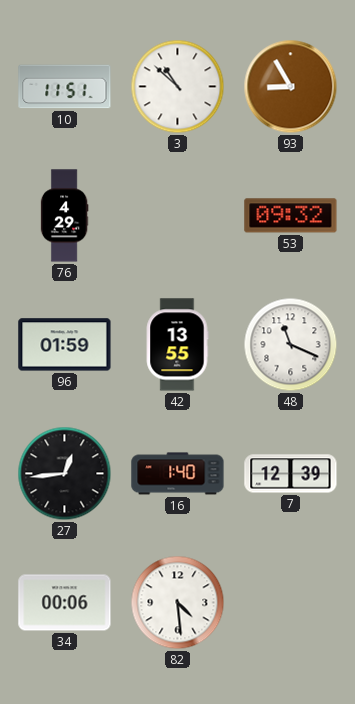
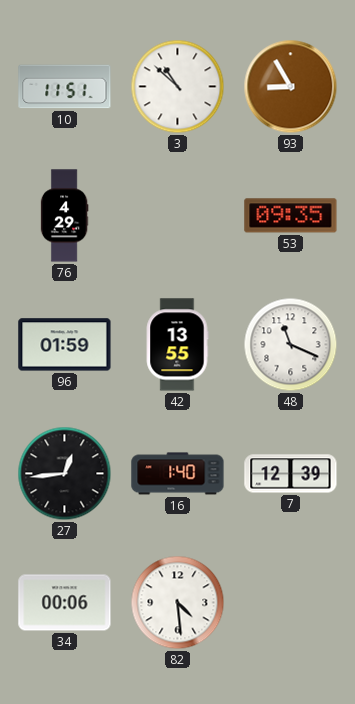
53: 09:32 -> 09:35 (291, 216)
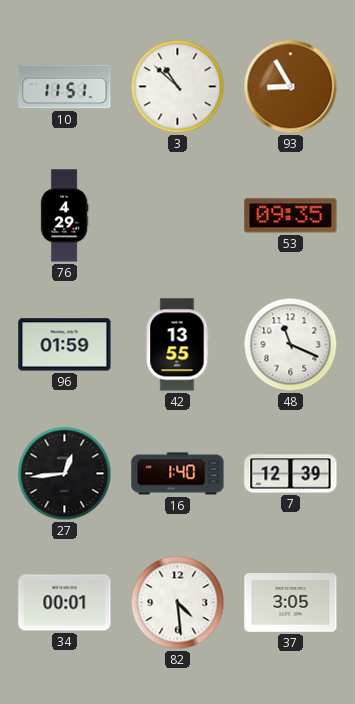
34: 00:06 -> 00:01 (65, 603)
37: none -> 3:05 (291, 603)
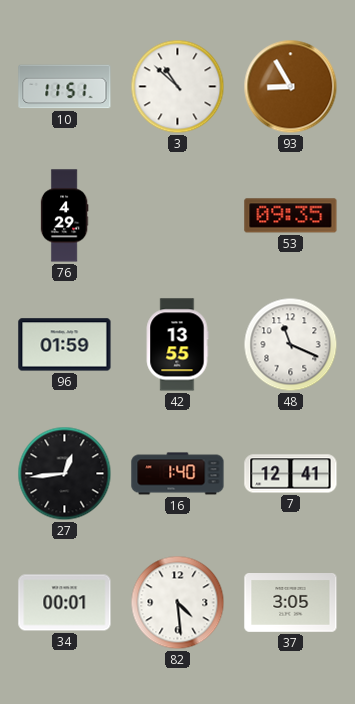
7: 12:39 -> 12:41 (291, 474)
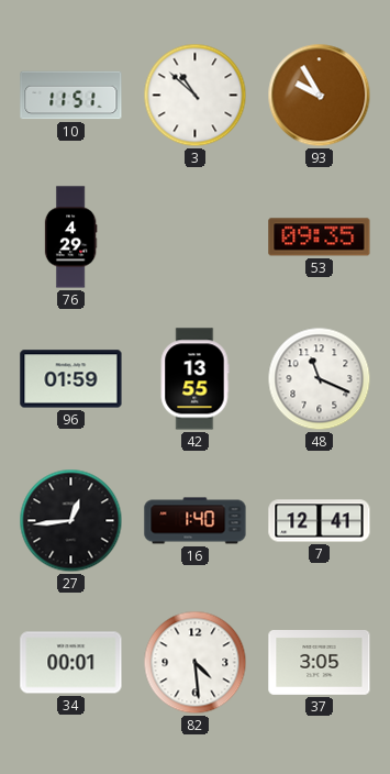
93: 8:55 -> 9:55 (320, 96)
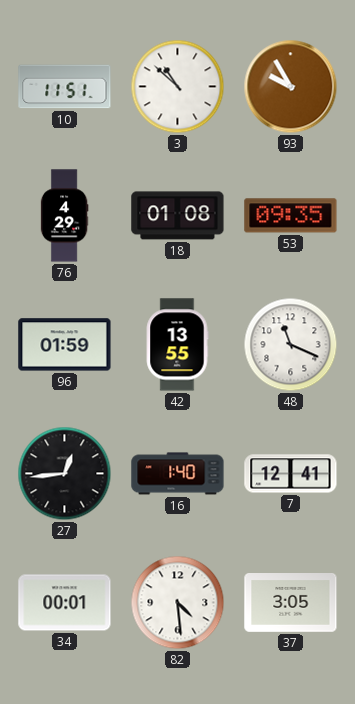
18: none -> 01:08 (178, 216)
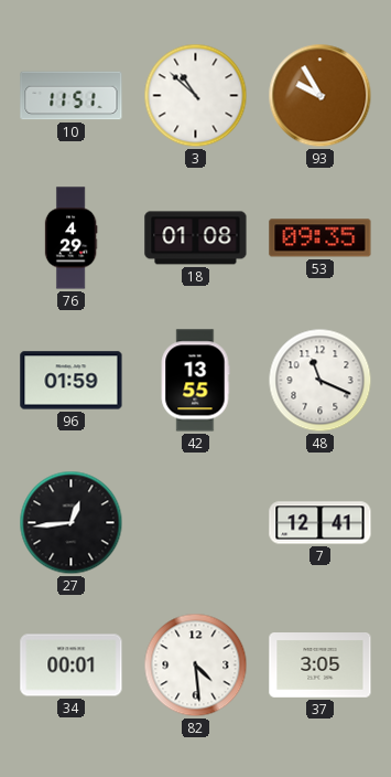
16: 1:40 -> none (178, 474)
